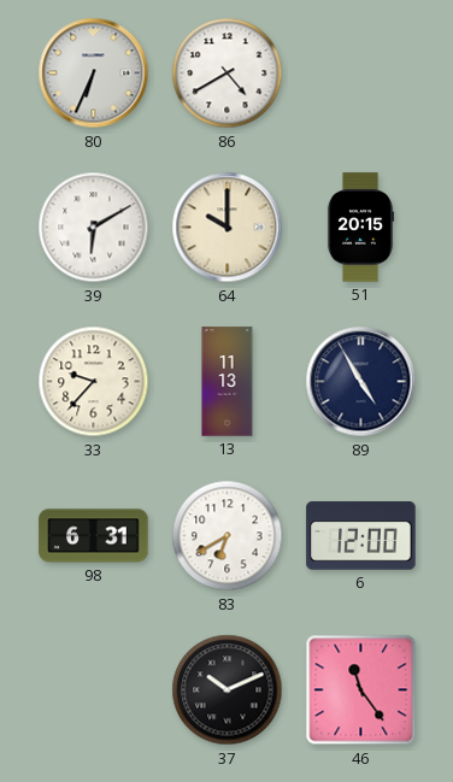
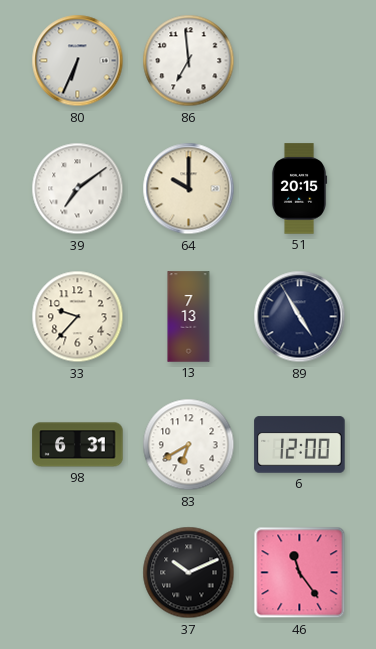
86: 4:40 -> 6:59 (189, 61)
39: 6:10 -> 7:09 (78, 189)
13: 11:13 -> 7:13 (189, 317)
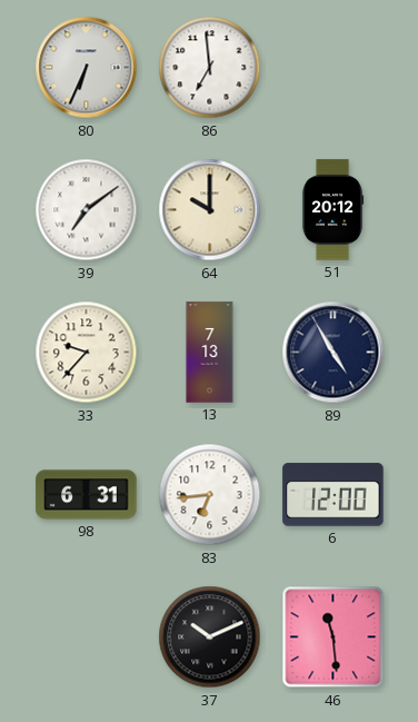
51: 20:15 -> 20:12 (332, 210)
83: 6:40 -> 6:44 (210, 495)
46: 11:24 -> 11:29 (334, 637)
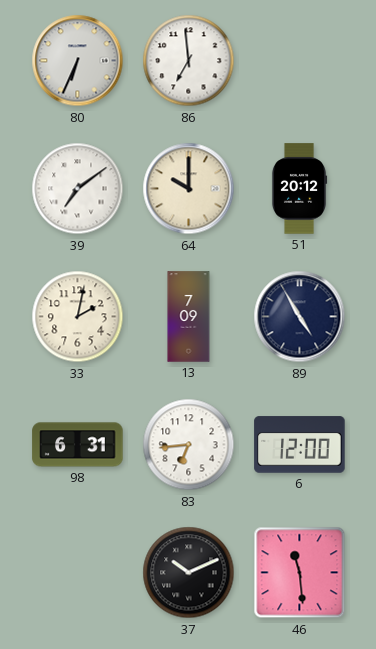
33: 9:37 -> 2:02 (78, 317)
13: 7:13 -> 7:09 (189, 317)
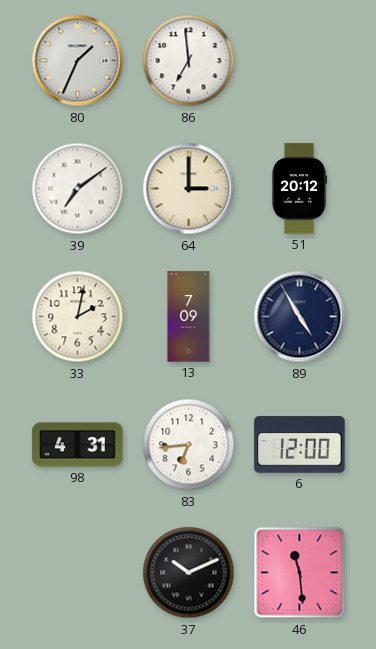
80: 6:34 -> 1:34 (78, 61)
64: 10:00 -> 3:00 (189, 189)
98: 6:31 -> 4:31 (78, 445)
